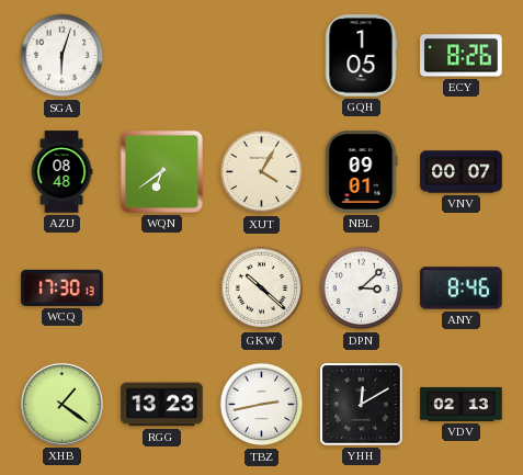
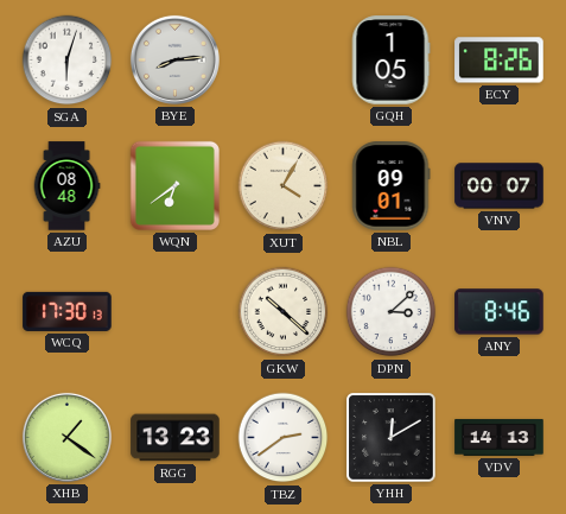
BYE: none -> 8:14 (174, 59)
TBZ: 2:43 -> 2:39 (284, 438)
VDV: 02:13 -> 14:13 (500, 437)
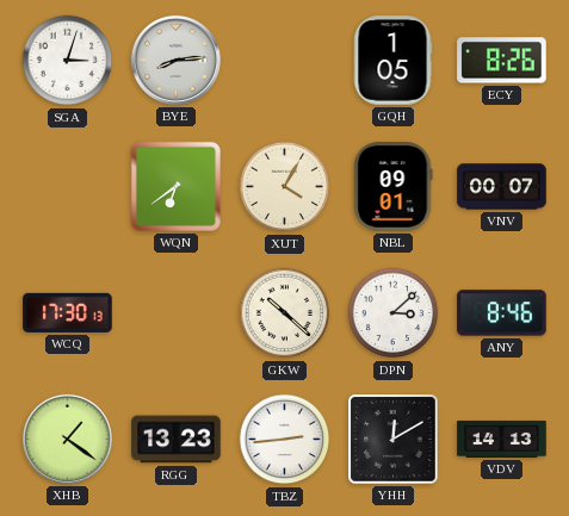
SGA: 6:03 -> 3:03 (68, 61)
AZU: 08:48 -> none (66, 186)
TBZ: 2:39 -> 2:44 (285, 440)
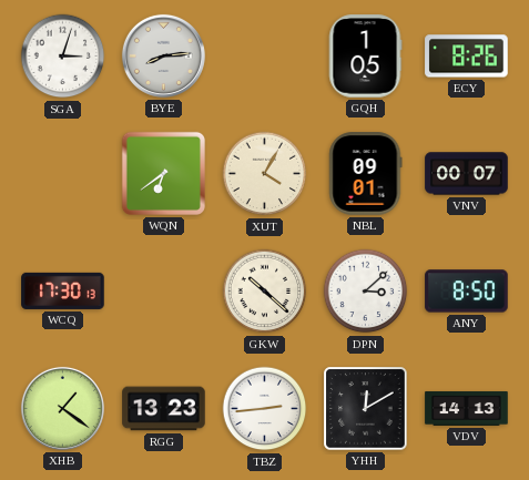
ANY: 8:46 -> 8:50 (467, 292)
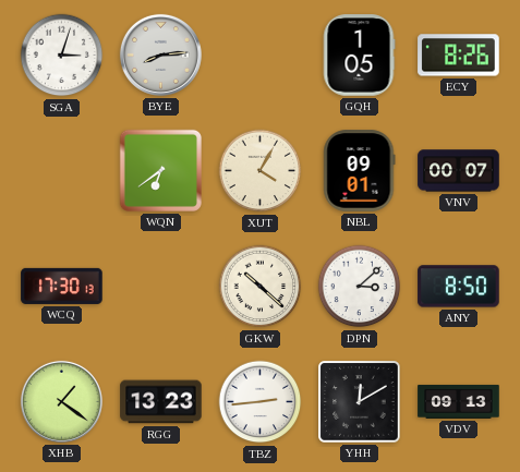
VDV: 14:13 -> 09:13 (459, 401)
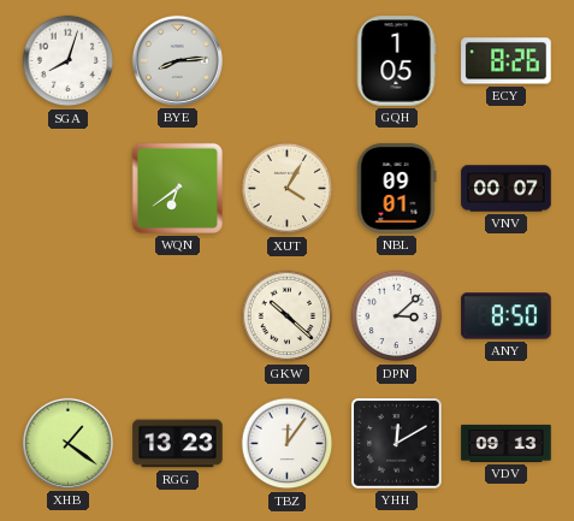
SGA: 3:03 -> 8:03 (69, 61)
WCQ: 17:30 -> none (62, 286)
TBZ: 2:44 -> 12:06 (288, 444)
